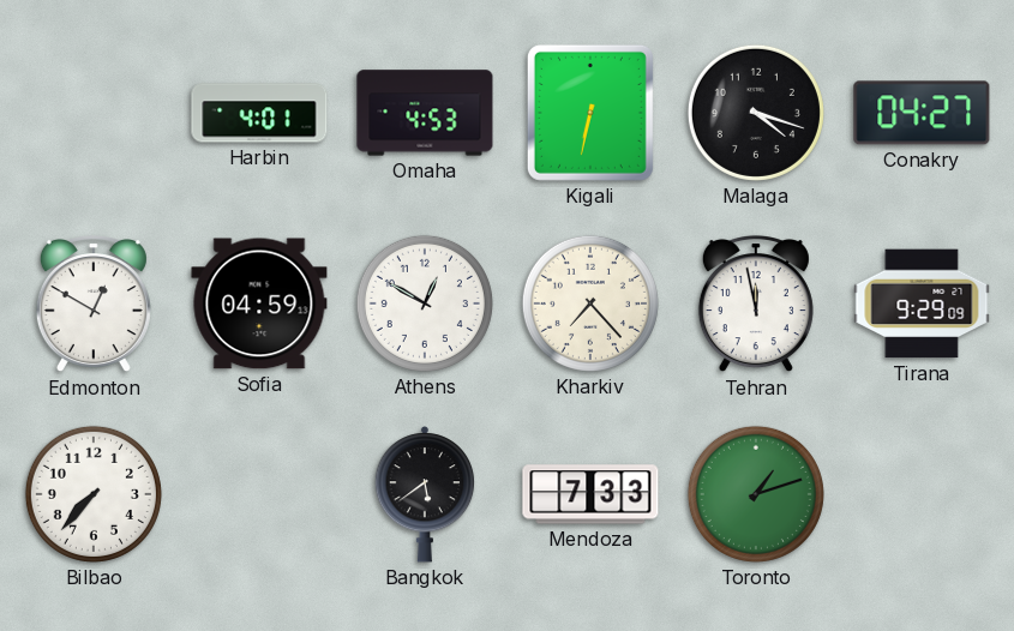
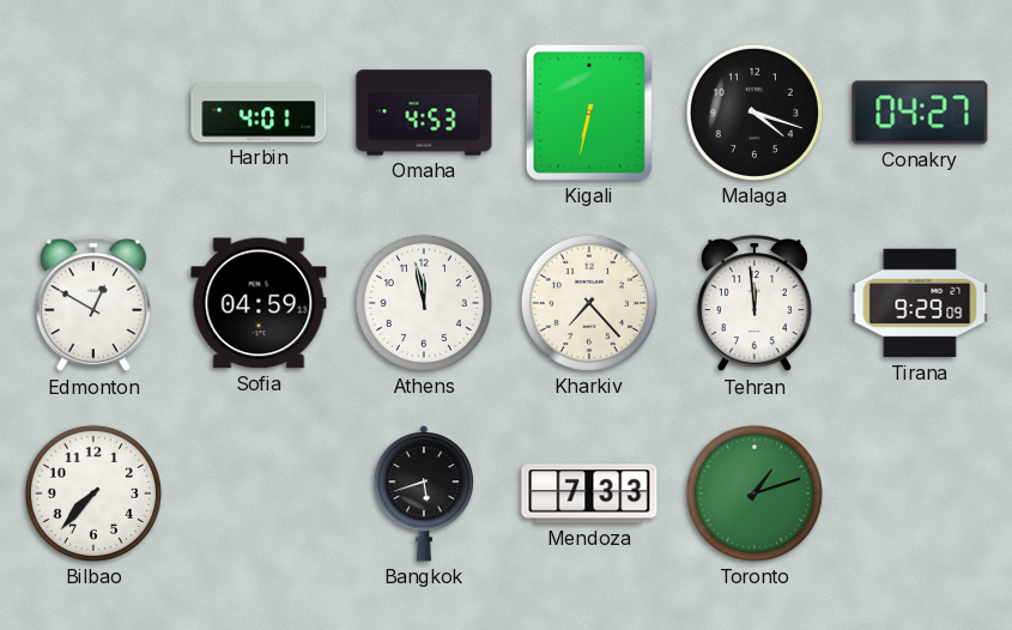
Athens: 12:50 -> 11:58 (424, 303)
Tehran: 11:58 -> 11:59 (755, 304)
Bangkok: 5:39 -> 5:42 (424, 493)
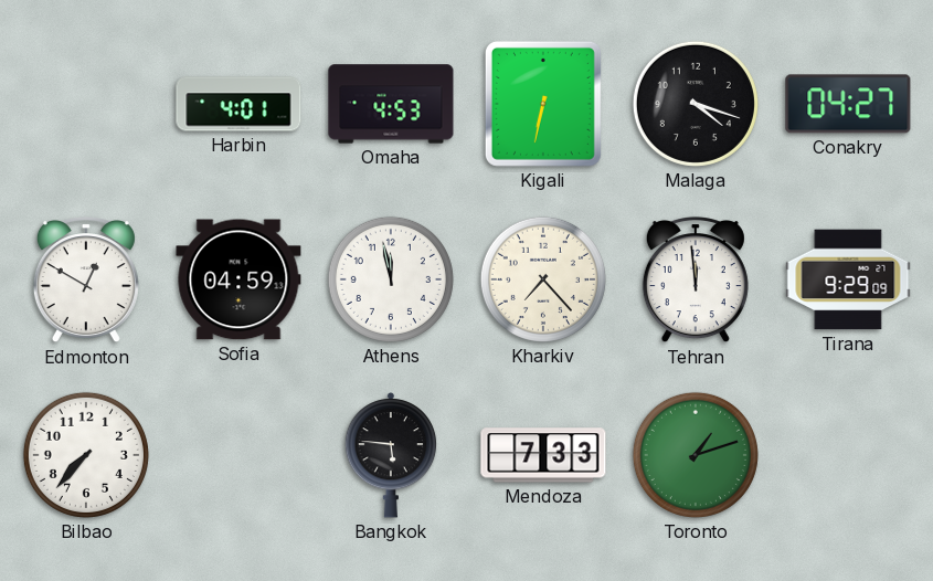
Bangkok: 5:42 -> 5:46 (391, 455)
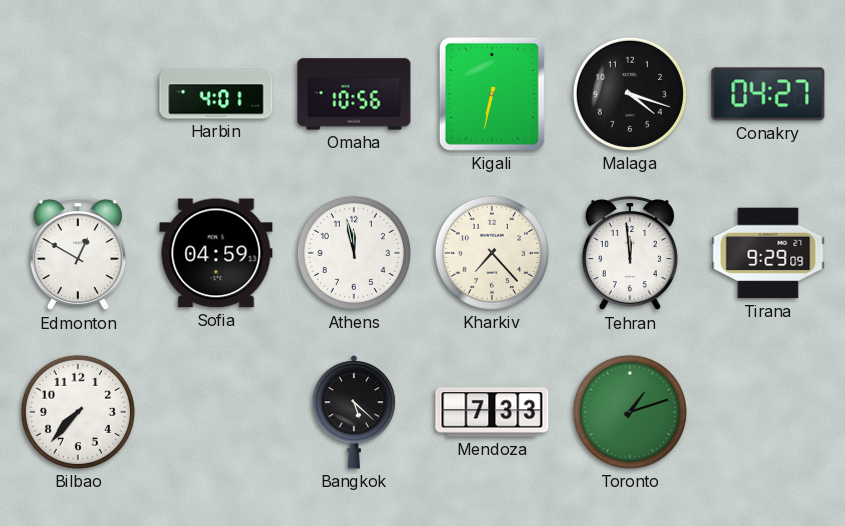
Omaha: 4:53 -> 10:56 (354, 94)
Bangkok: 5:46 -> 5:22 (354, 412)
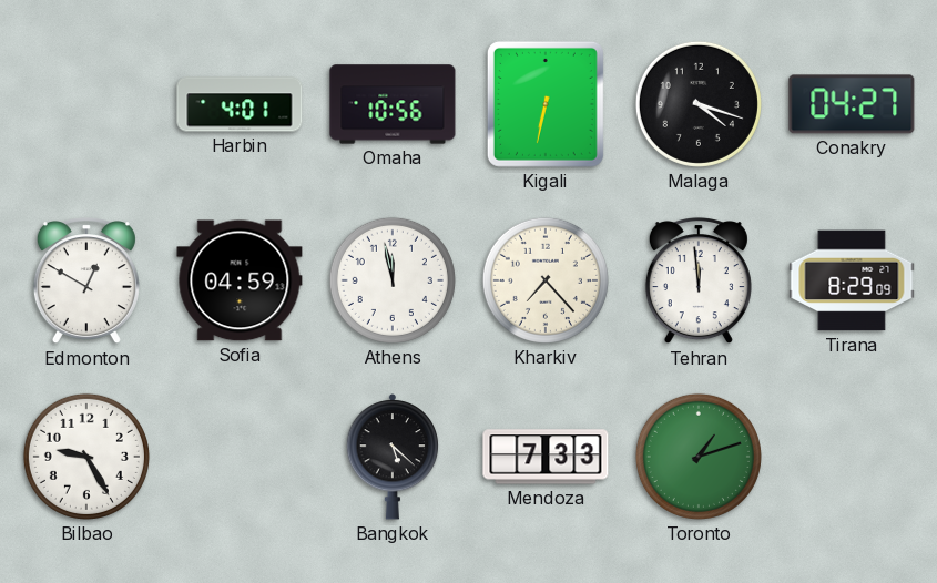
Tirana: 9:29 -> 8:29 (852, 280)
Bilbao: 7:37 -> 9:25 (86, 457)
